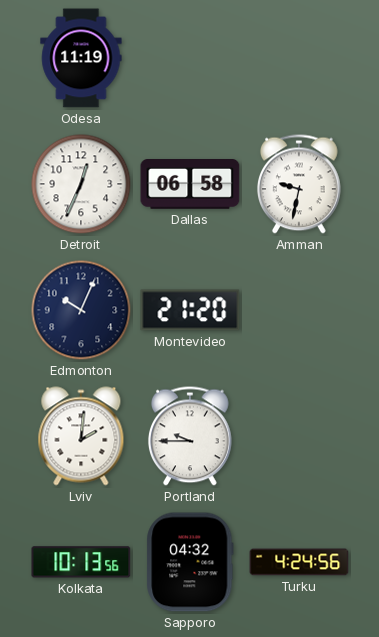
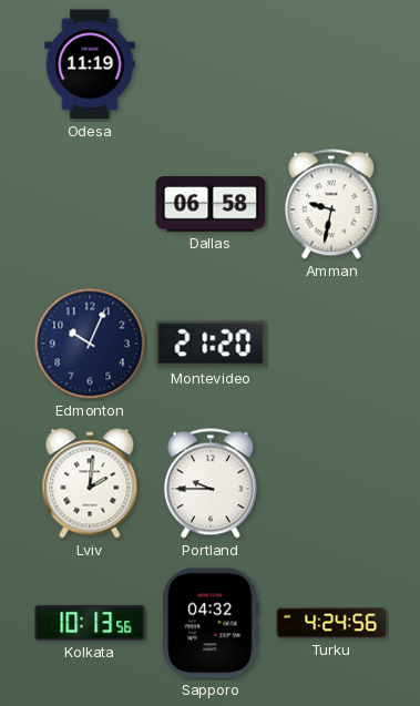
Detroit: 12:34 -> none (81, 184)
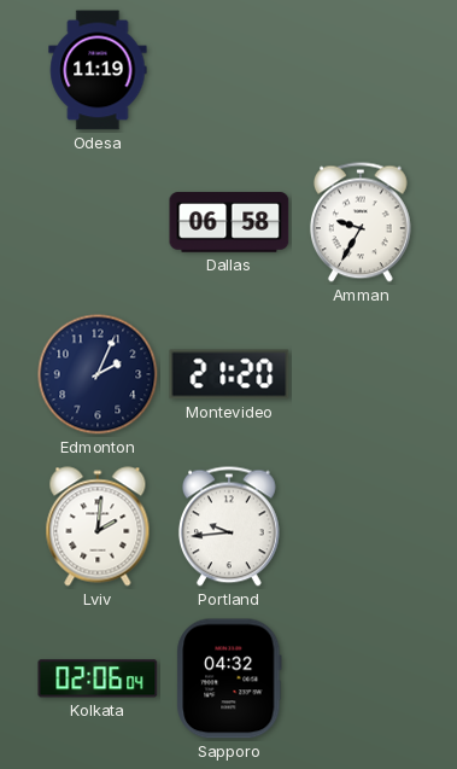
Amman: 9:32 -> 9:35 (361, 222)
Edmonton: 10:04 -> 2:04 (98, 374)
Portland: 9:45 -> 9:44 (229, 526)
Kolkata: 10:13 -> 02:06 (98, 678)
Turku: 4:24 -> none (331, 623)
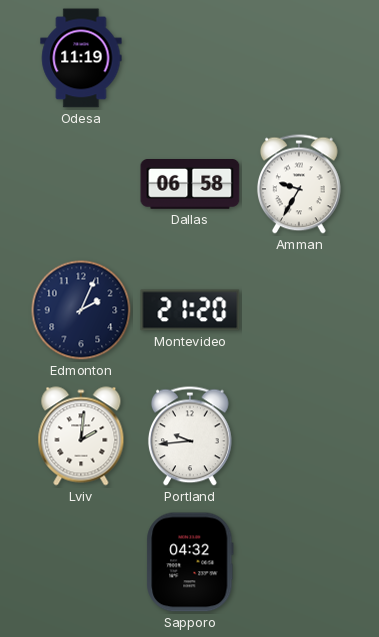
Kolkata: 02:06 -> none (98, 678)
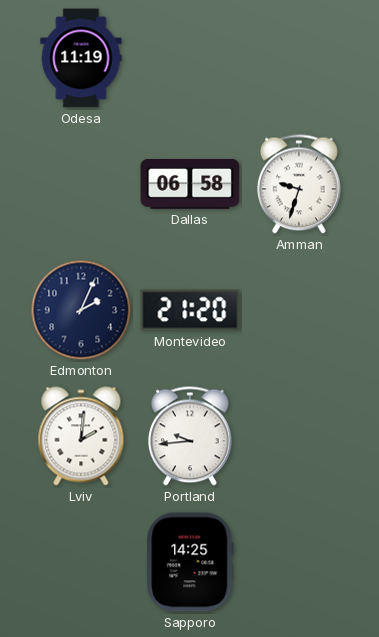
Amman: 9:35 -> 9:33 (299, 184)
Sapporo: 04:32 -> 14:25 (190, 562)
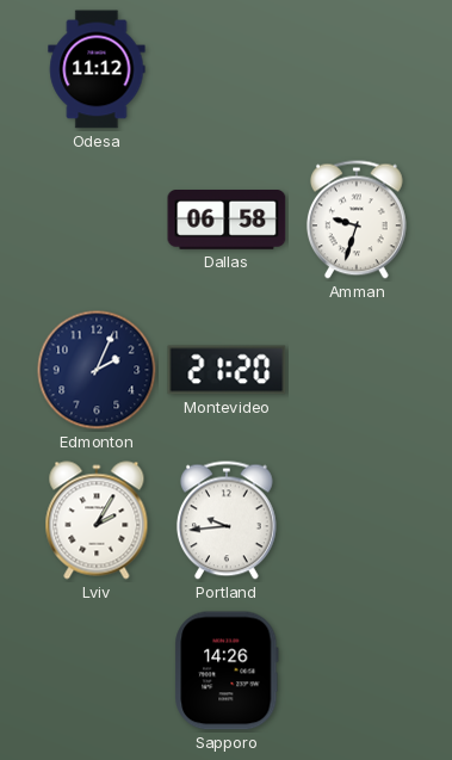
Odesa: 11:19 -> 11:12 (97, 69)
Lviv: 2:01 -> 2:05 (97, 520)
Sapporo: 14:25 -> 14:26 (227, 671)
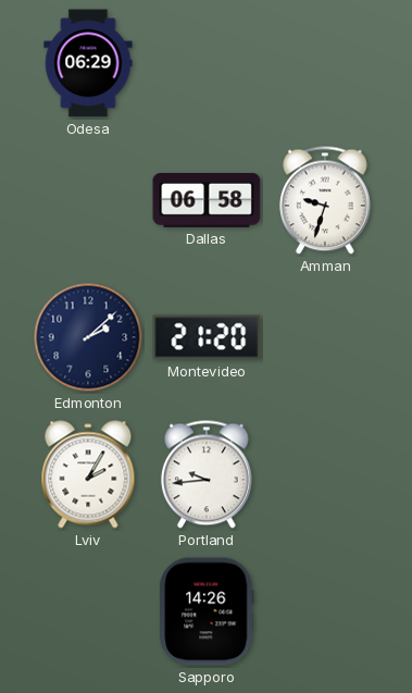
Odesa: 11:12 -> 06:29 (88, 63)
Edmonton: 2:04 -> 2:08 (88, 337)
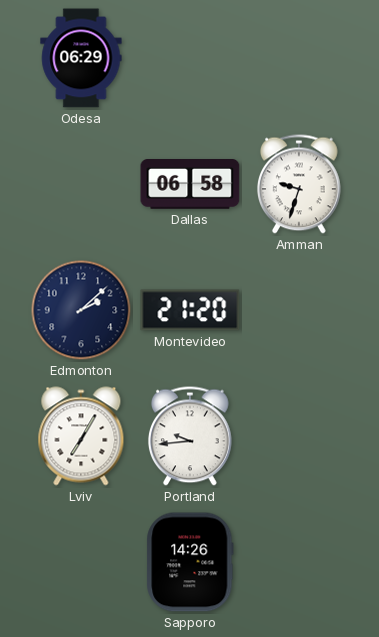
Lviv: 2:05 -> 7:05 (81, 436)
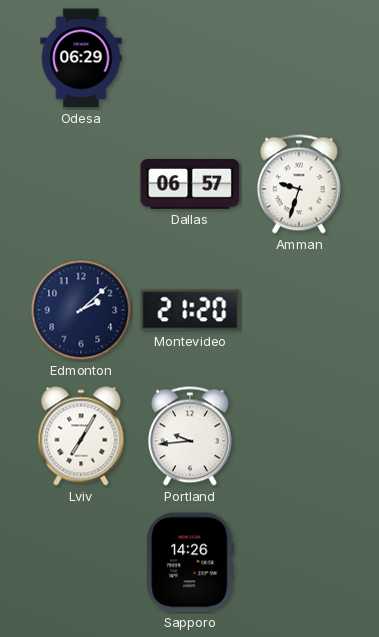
Dallas: 06:58 -> 06:57 (190, 185)
